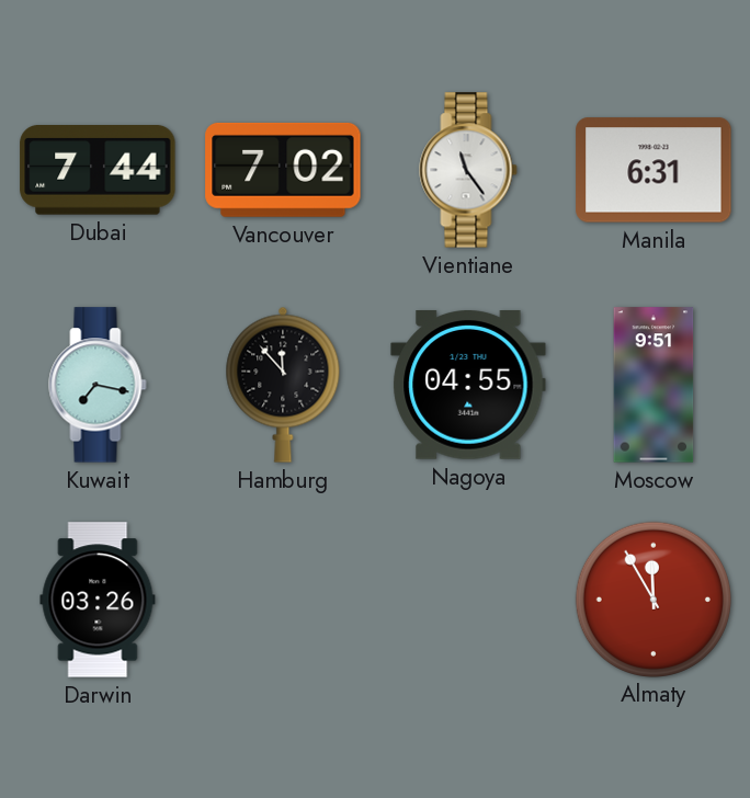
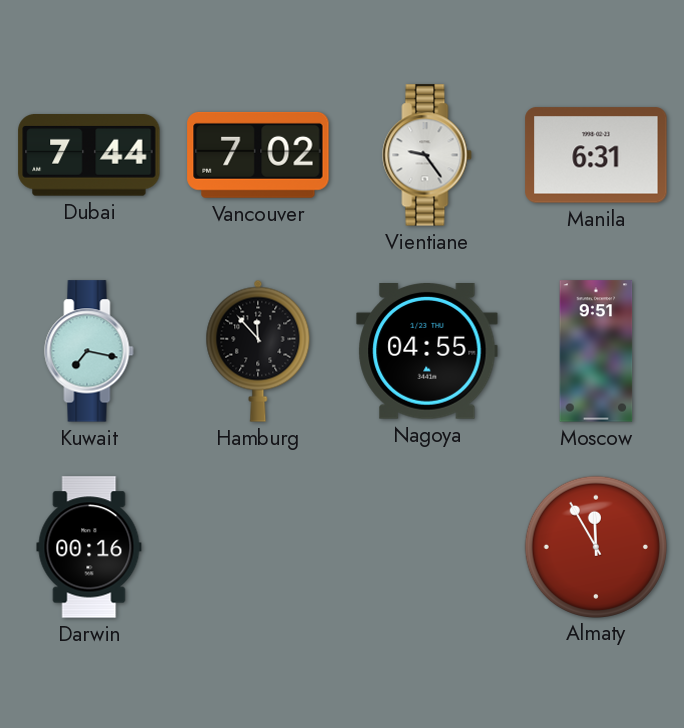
Vientiane: 11:24 -> 9:24 (427, 155)
Darwin: 03:26 -> 00:16 (89, 547)
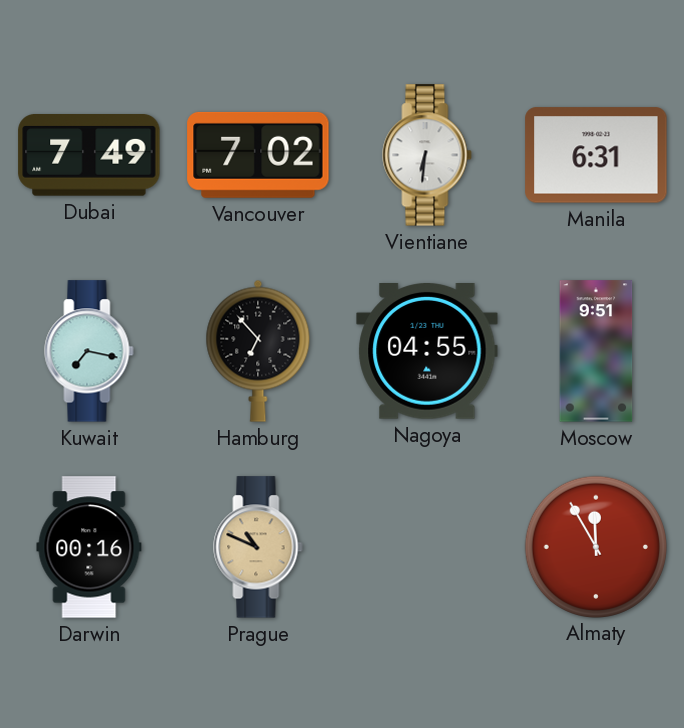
Dubai: 7:44 -> 7:49 (89, 156)
Vientiane: 9:24 -> 6:31 (427, 155)
Hamburg: 11:53 -> 6:53 (258, 351)
Prague: none -> 10:49 (258, 547)
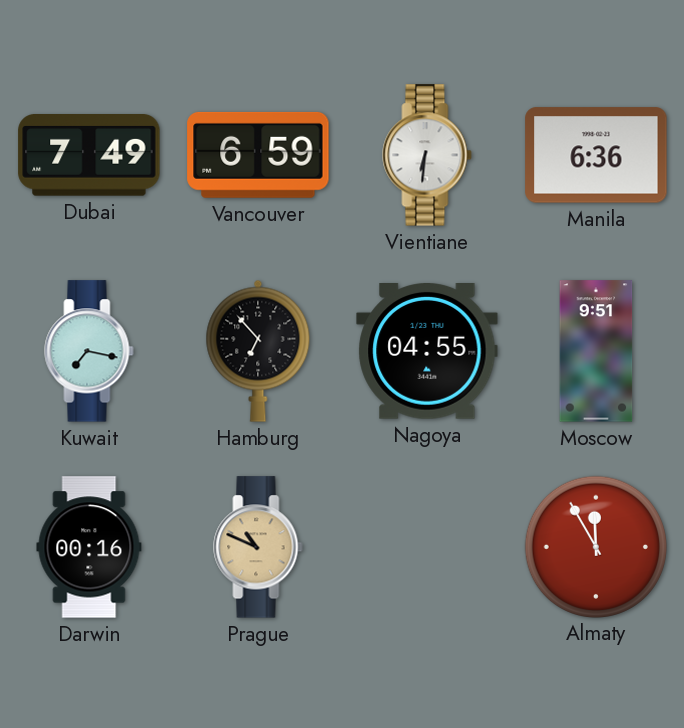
Vancouver: 7:02 -> 6:59 (258, 155)
Manila: 6:31 -> 6:36 (596, 155)
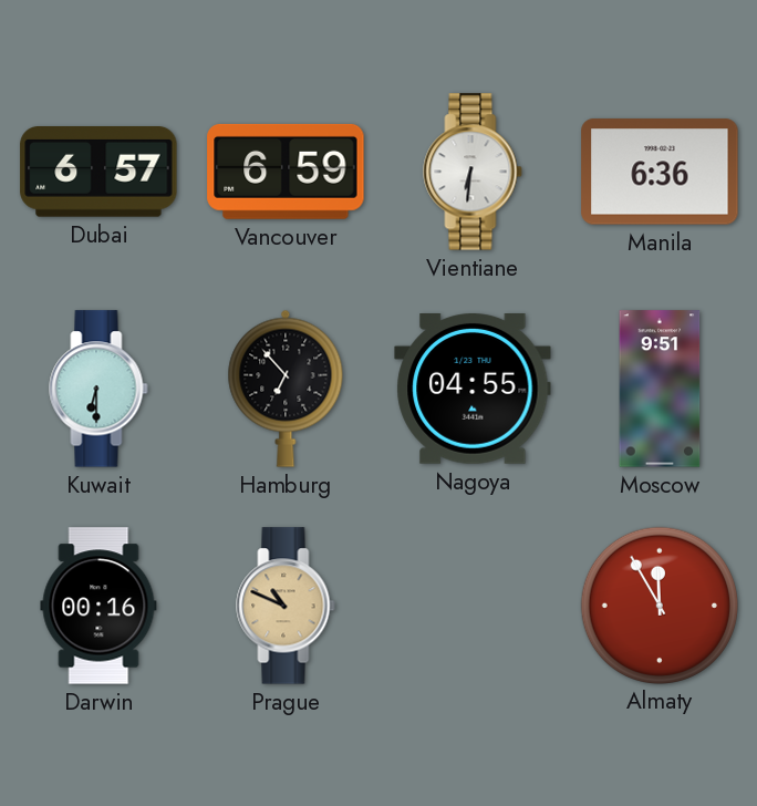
Dubai: 7:49 -> 6:57 (98, 173)
Kuwait: 7:17 -> 6:30 (98, 389)
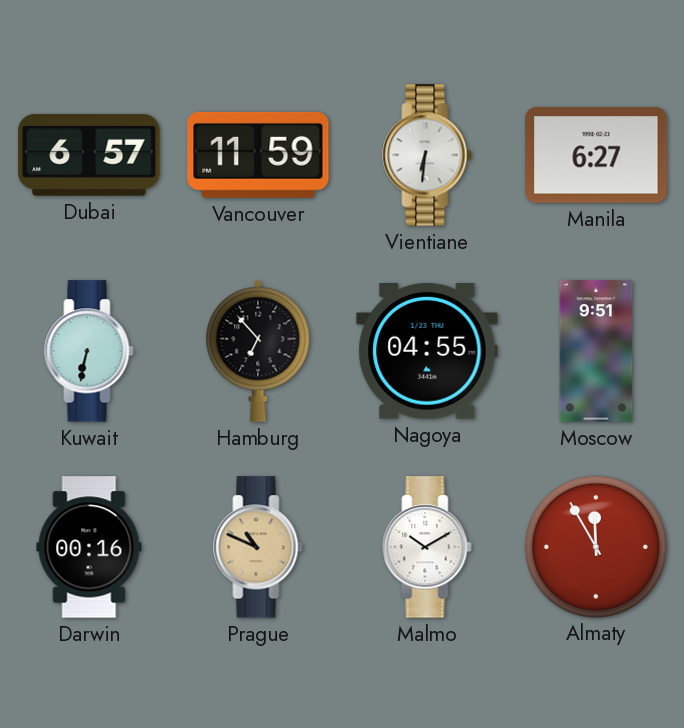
Vancouver: 6:59 -> 11:59 (258, 155)
Manila: 6:36 -> 6:27 (596, 155)
Kuwait: 6:30 -> 6:32 (89, 351)
Malmo: none -> 10:10 (427, 547)
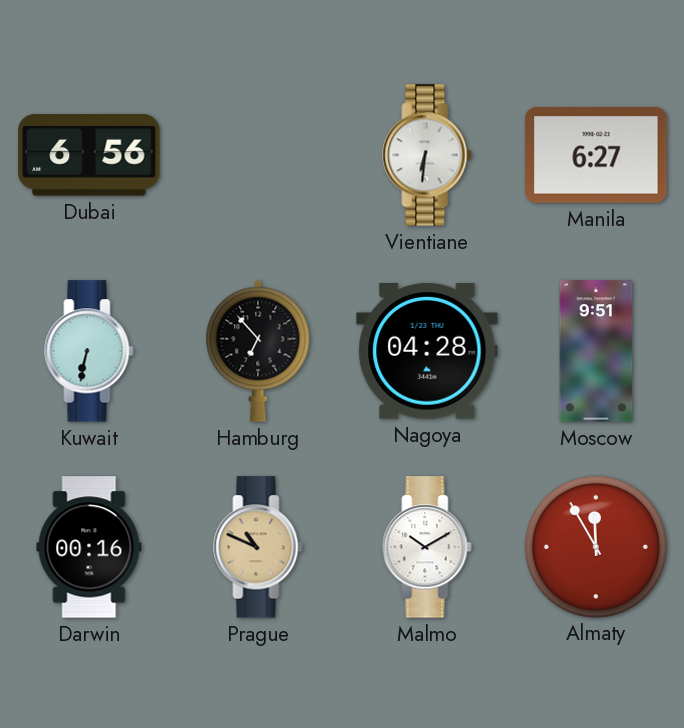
Dubai: 6:57 -> 6:56 (89, 156)
Vancouver: 11:59 -> none (258, 155)
Nagoya: 04:55 -> 04:28 (427, 352)
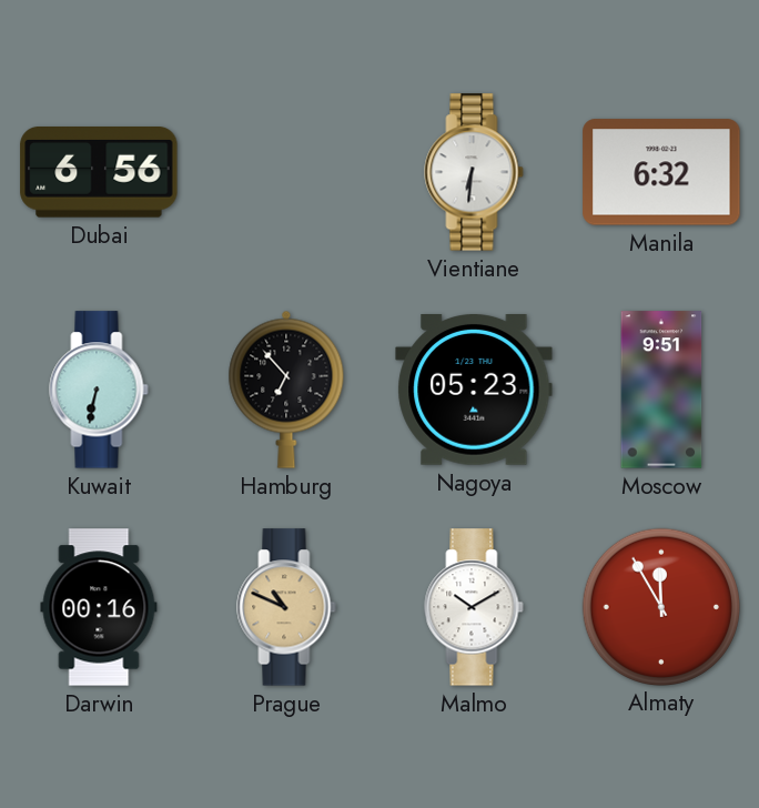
Manila: 6:27 -> 6:32 (661, 172)
Nagoya: 04:28 -> 05:23 (474, 391)
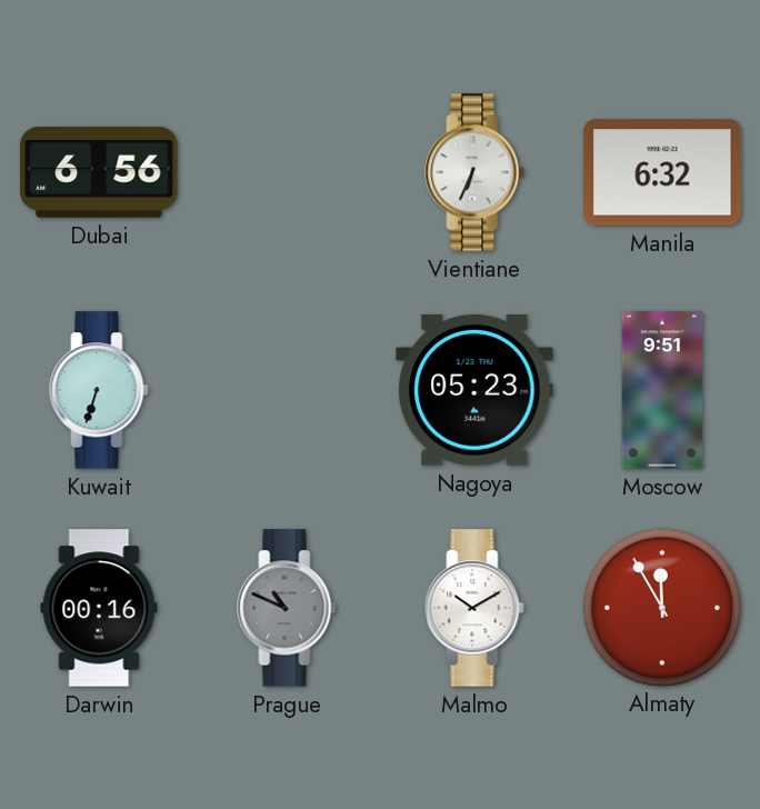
Vientiane: 6:31 -> 6:34 (474, 172)
Kuwait: 6:32 -> 6:33 (99, 390)
Hamburg: 6:53 -> none (286, 390)
Prague dial: champagne -> grey (287, 608)
